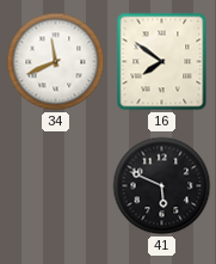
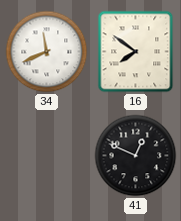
41: 5:49 -> 12:49 (136, 156)
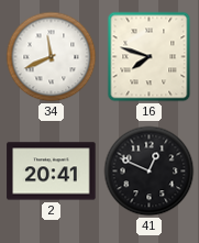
16: 7:51 -> 7:48 (150, 57)
2: none -> 20:41 (52, 172)
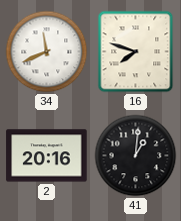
2: 20:41 -> 20:16 (47, 156)
41: 12:49 -> 1:01 (136, 156)
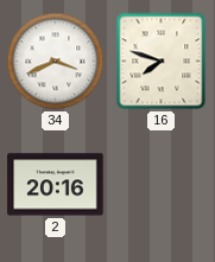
34: 11:41 -> 3:41 (56, 62)
41: 1:01 -> none (136, 156)
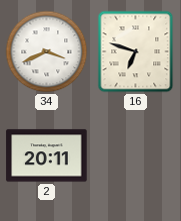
16: 7:48 -> 6:48 (136, 52)
2: 20:16 -> 20:11 (47, 156)
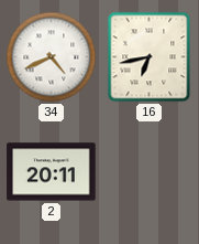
34: 3:41 -> 4:41 (52, 57)
16: 6:48 -> 6:43 (150, 57)
